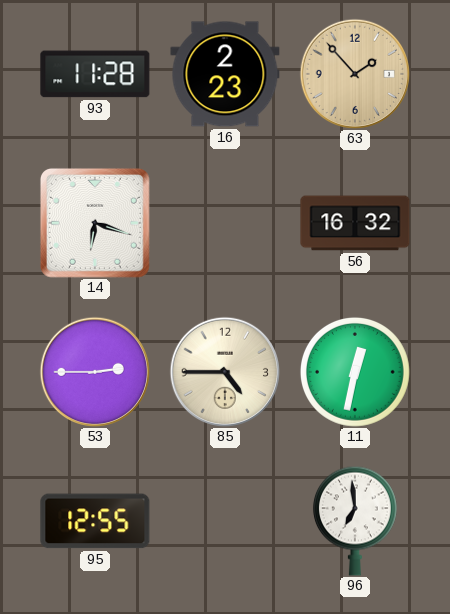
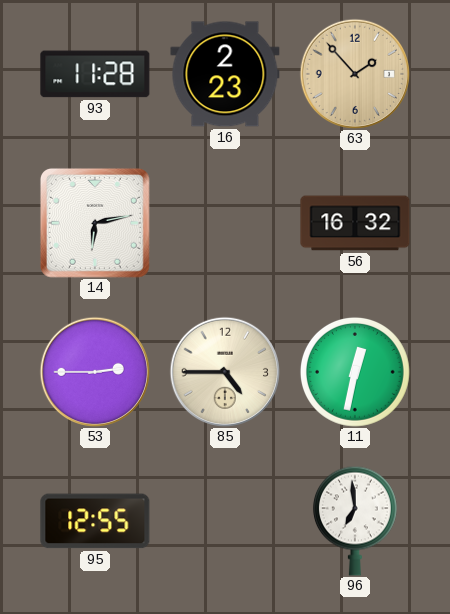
14: 6:18 -> 6:13 (95, 223)
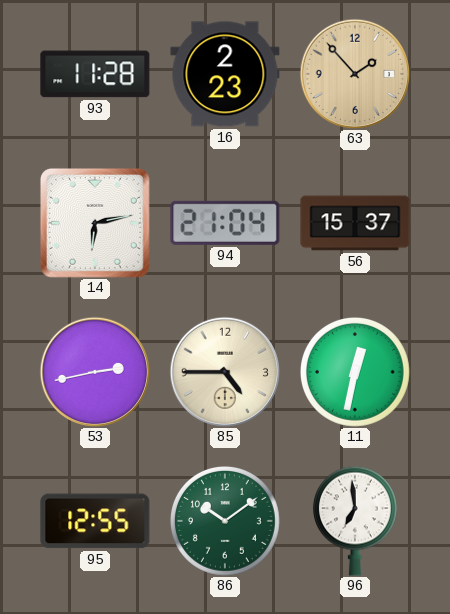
94: none -> 21:04 (225, 223)
56: 16:32 -> 15:37 (355, 223)
53: 2:45 -> 2:43 (94, 371)
86: none -> 10:09 (225, 521)
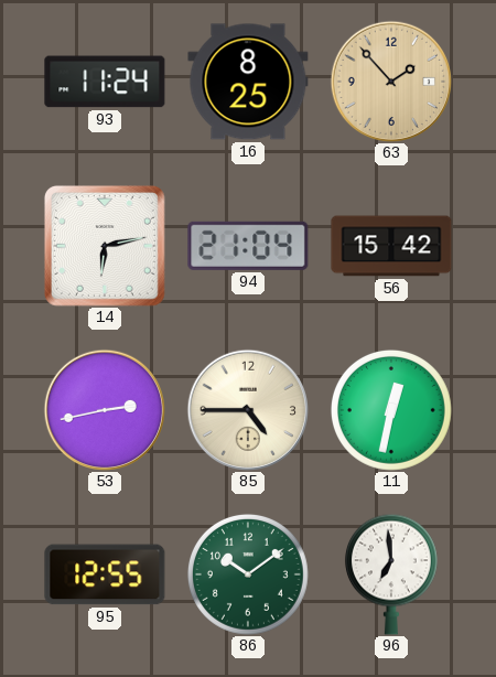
93: 11:28 -> 11:24 (105, 82)
16: 2:23 -> 8:25 (248, 82)
56: 15:37 -> 15:42 (391, 246)
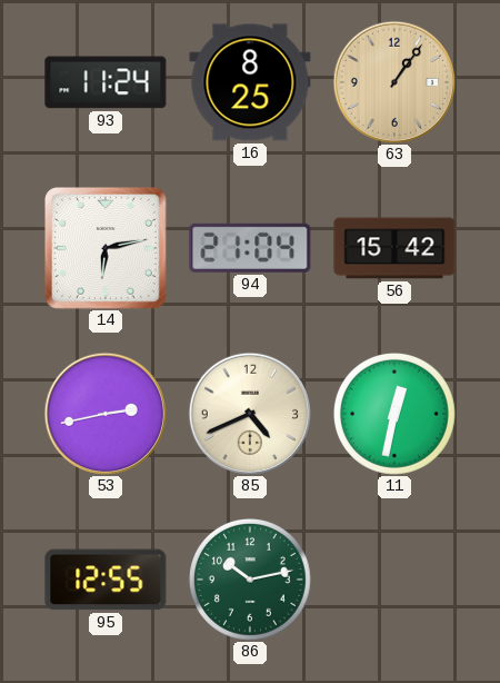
63: 1:53 -> 1:06 (393, 81)
85: 4:45 -> 4:41 (249, 413)
86: 10:09 -> 10:13 (250, 580)
96: 6:59 -> none (391, 574)
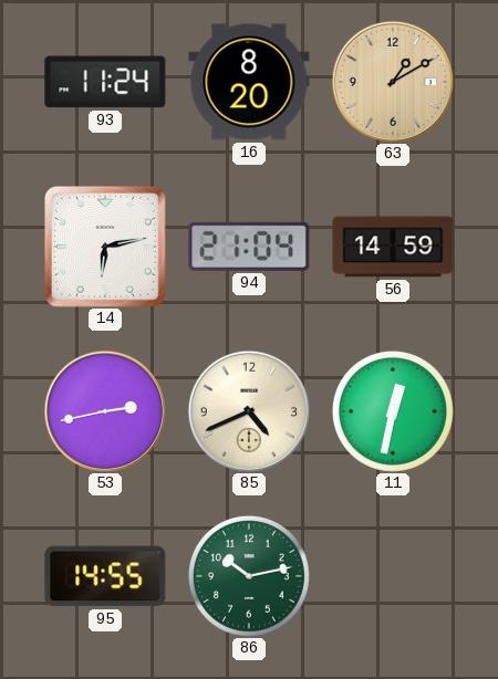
16: 8:25 -> 8:20 (249, 82)
63: 1:06 -> 1:10 (392, 81)
56: 15:42 -> 14:59 (393, 247)
95: 12:55 -> 14:55 (105, 576)
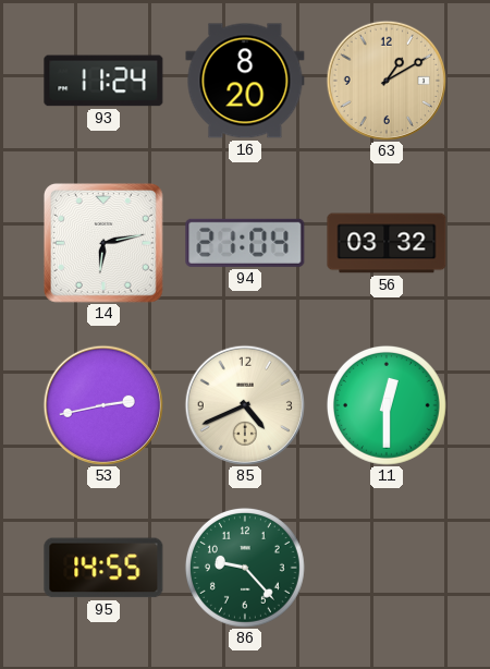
56: 14:59 -> 03:32 (387, 243)
11: 12:32 -> 12:30 (387, 405)
86: 10:13 -> 9:23 (245, 568)
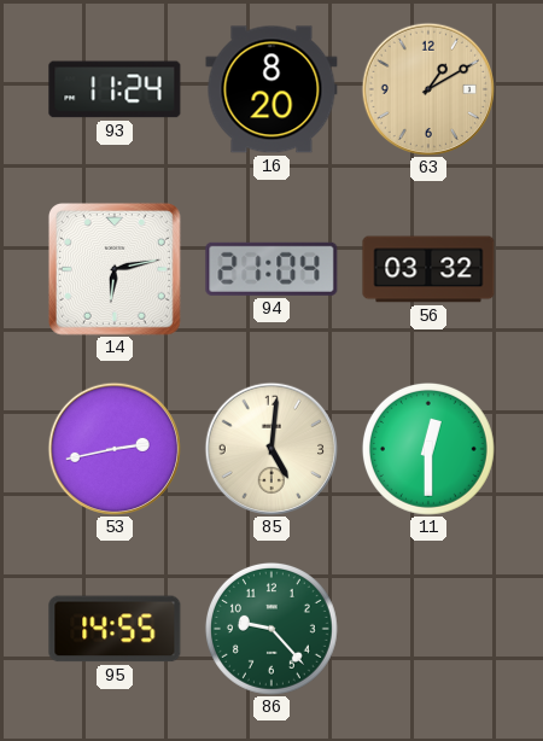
85: 4:41 -> 5:01 (270, 448)
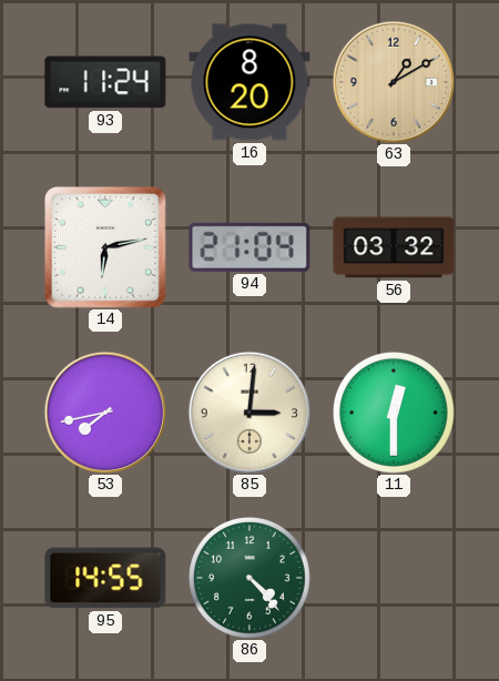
53: 2:43 -> 7:43 (104, 411)
85: 5:01 -> 3:01 (248, 411)
86: 9:23 -> 4:23 (249, 578)
